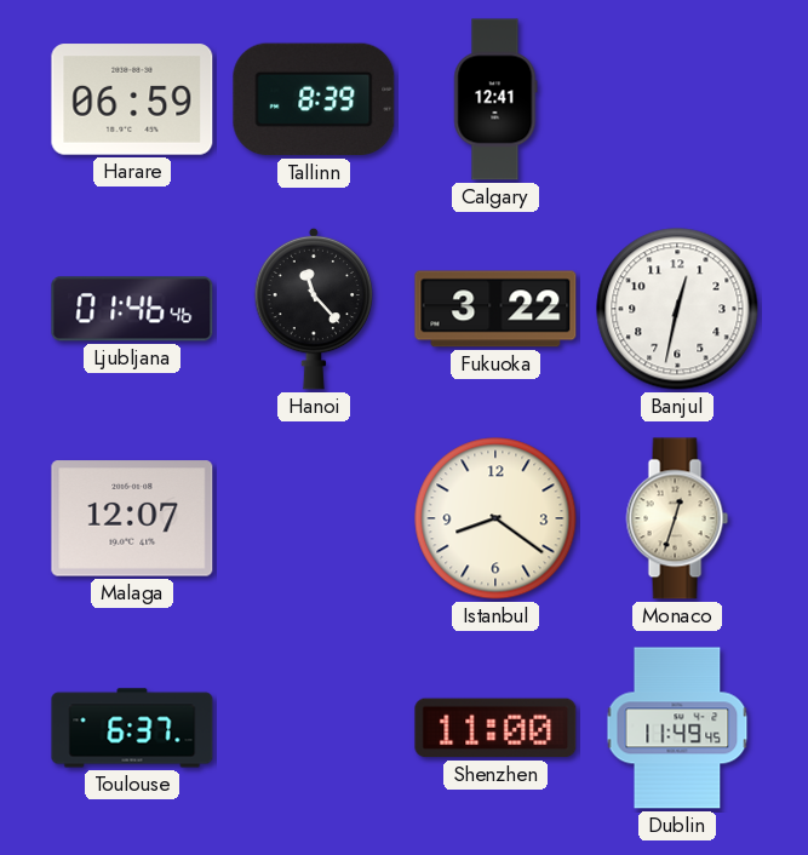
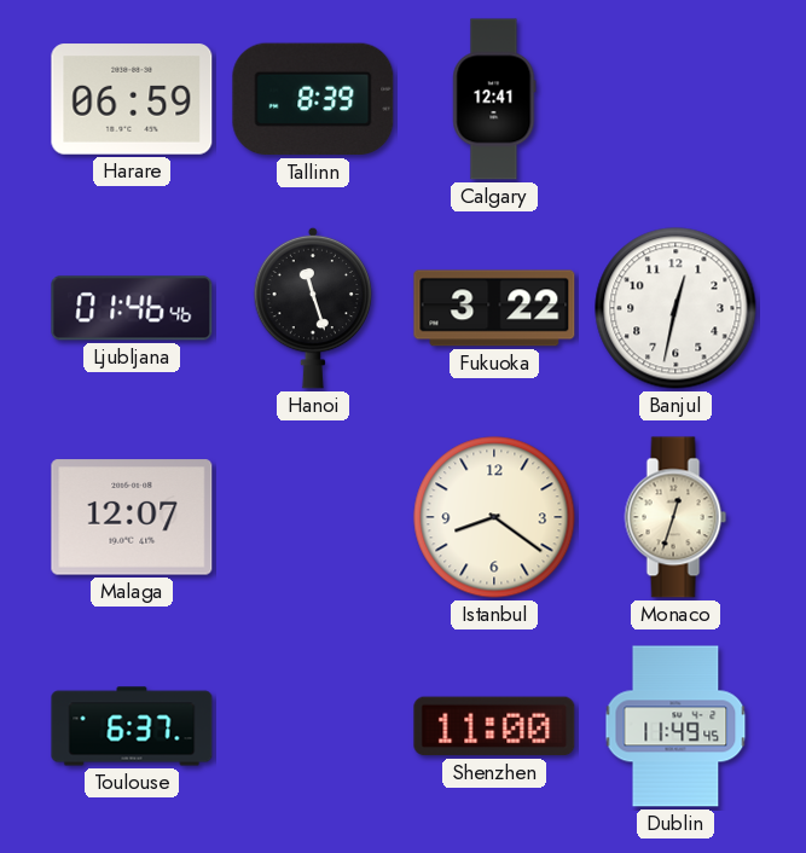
Hanoi: 11:23 -> 11:27 (313, 308)
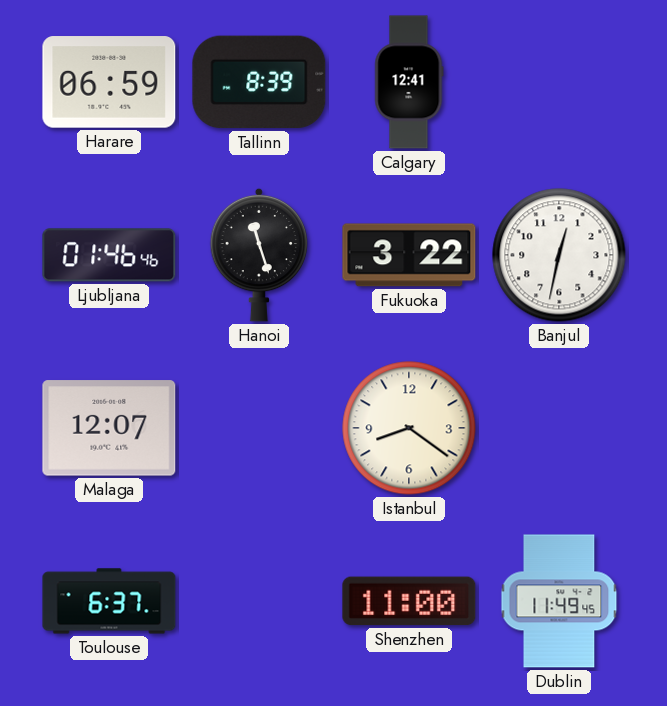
Monaco: 12:33 -> none (675, 517)
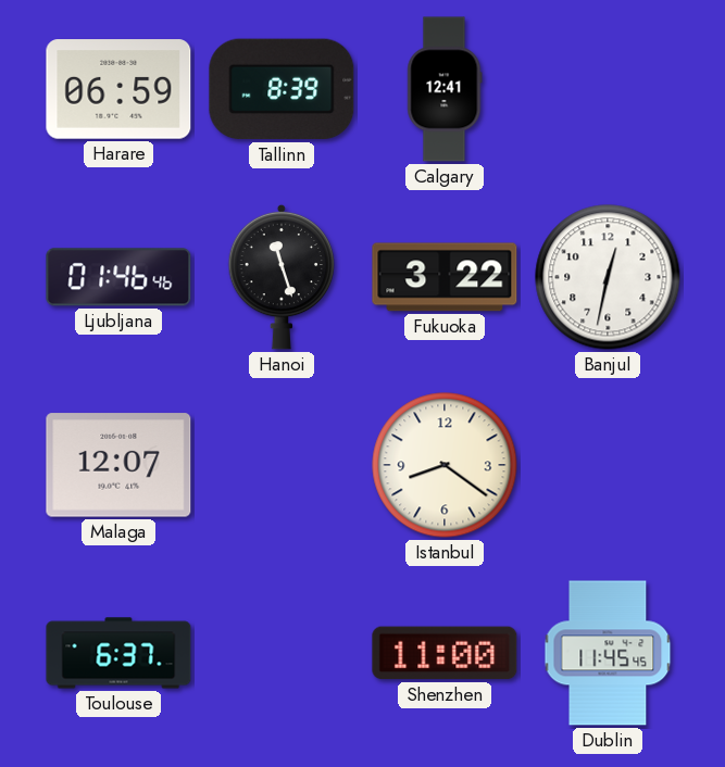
Dublin: 11:49 -> 11:45 (608, 653)
